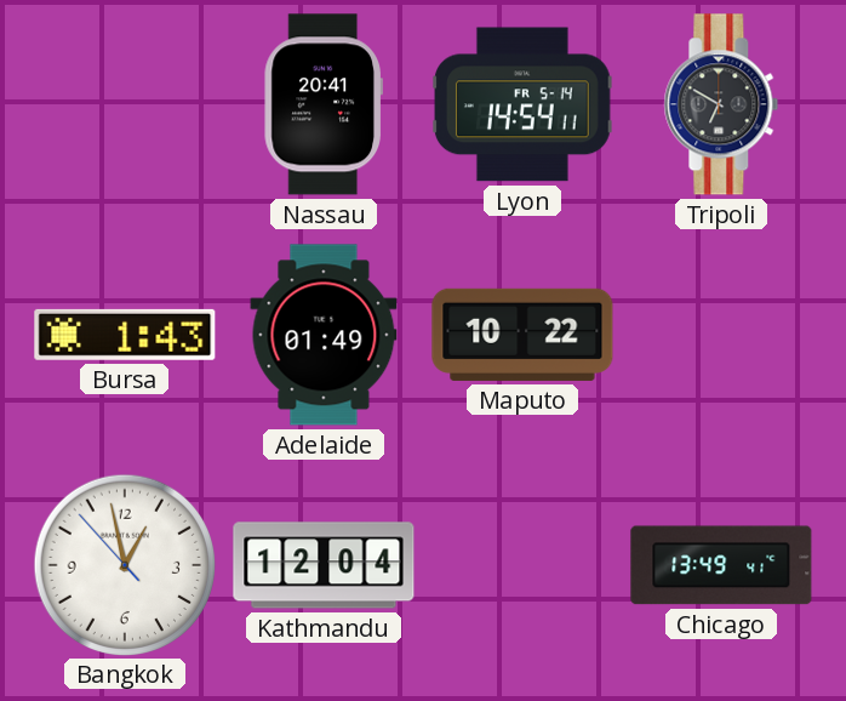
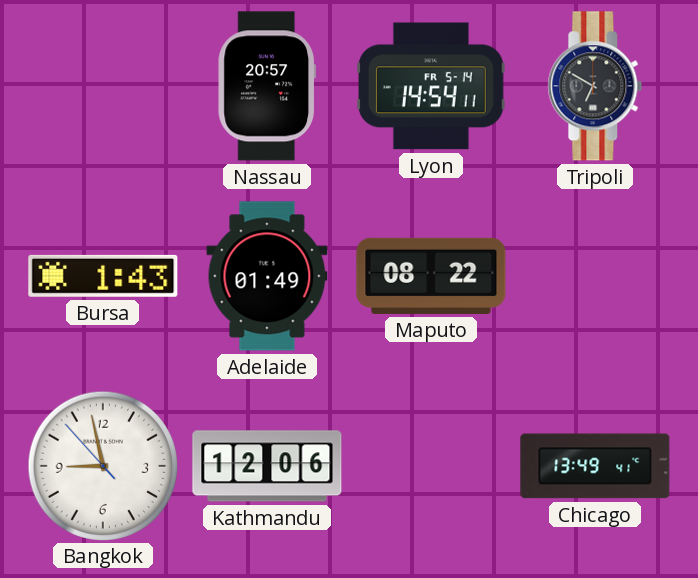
Nassau: 20:41 -> 20:57 (267, 86)
Maputo: 10:22 -> 08:22 (431, 276)
Bangkok: 12:57 -> 8:57 (102, 465)
Kathmandu: 12:04 -> 12:06 (267, 466)
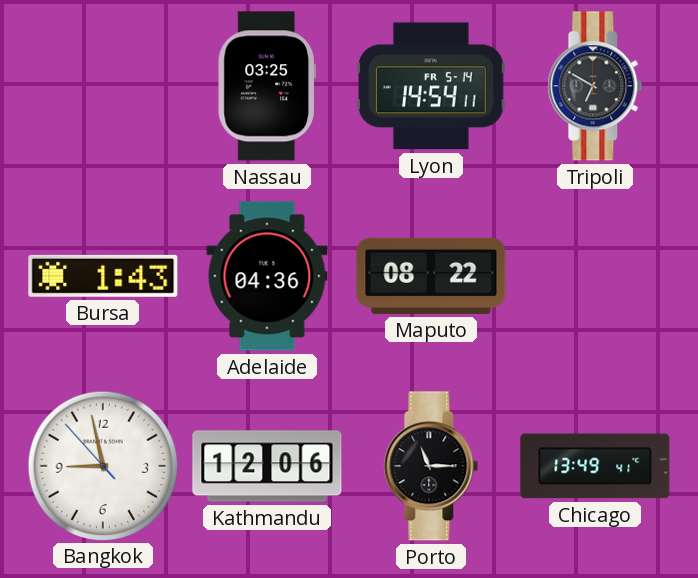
Nassau: 20:57 -> 03:25 (267, 86)
Adelaide: 01:49 -> 04:36 (267, 276)
Porto: none -> 11:15 (431, 466)
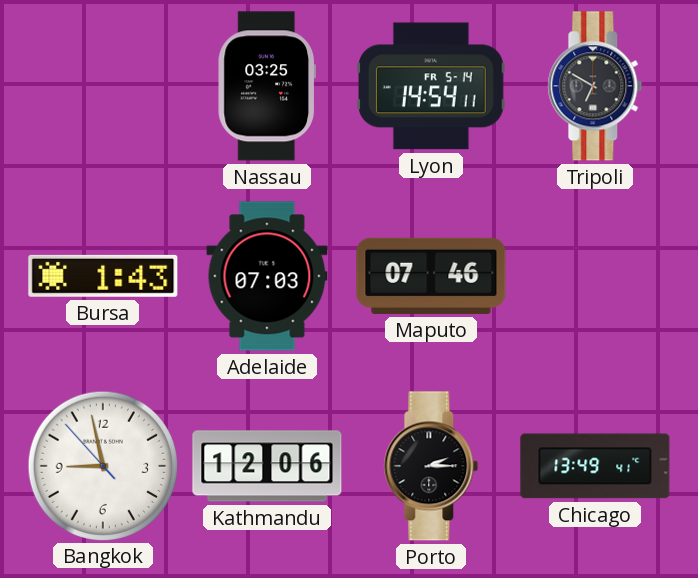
Adelaide: 04:36 -> 07:03 (267, 276)
Maputo: 08:22 -> 07:46 (431, 276)
Porto: 11:15 -> 2:15 (431, 466)
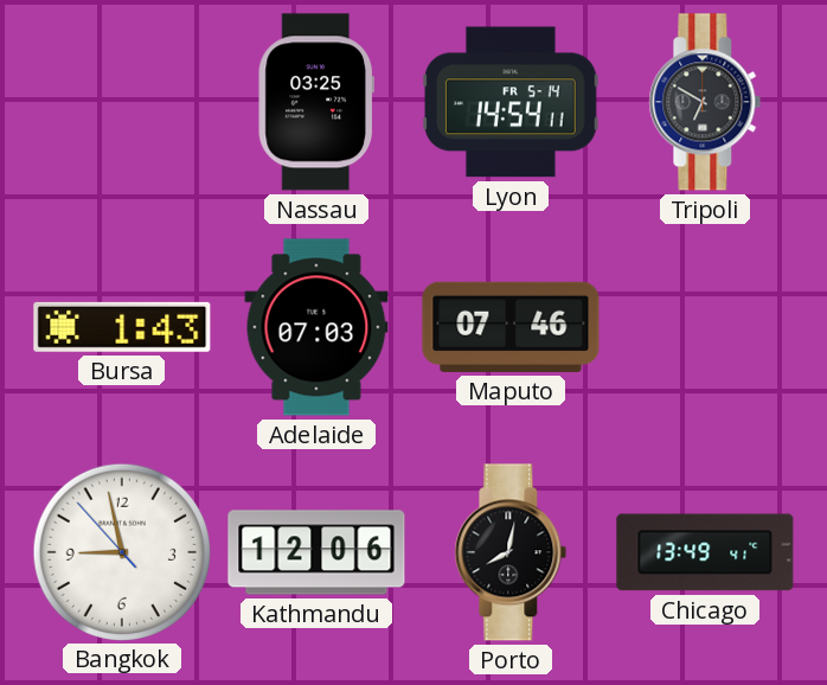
Porto: 2:15 -> 8:02 (511, 552)
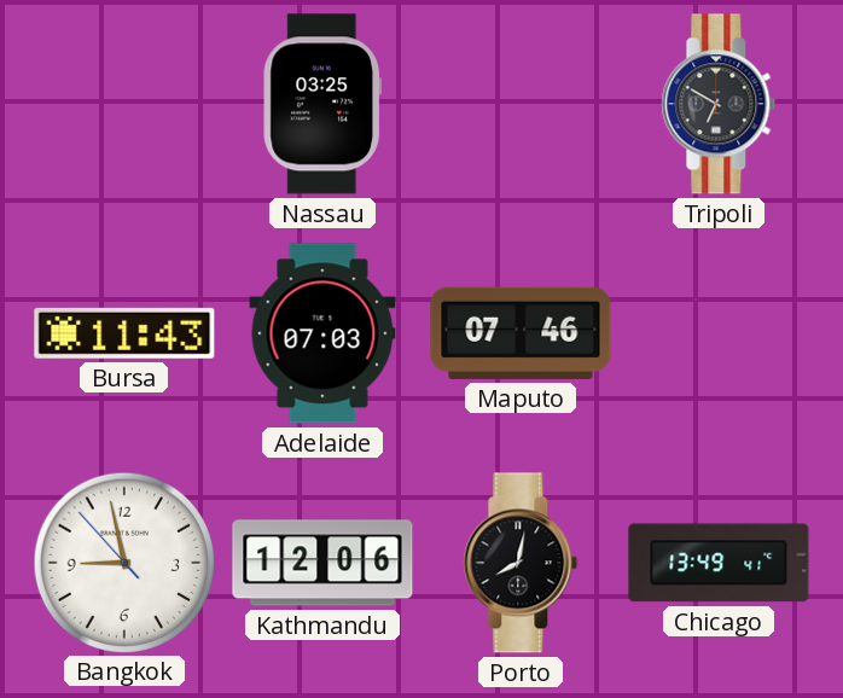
Lyon: 14:54 -> none (512, 102)
Bursa: 1:43 -> 11:43 (124, 333)
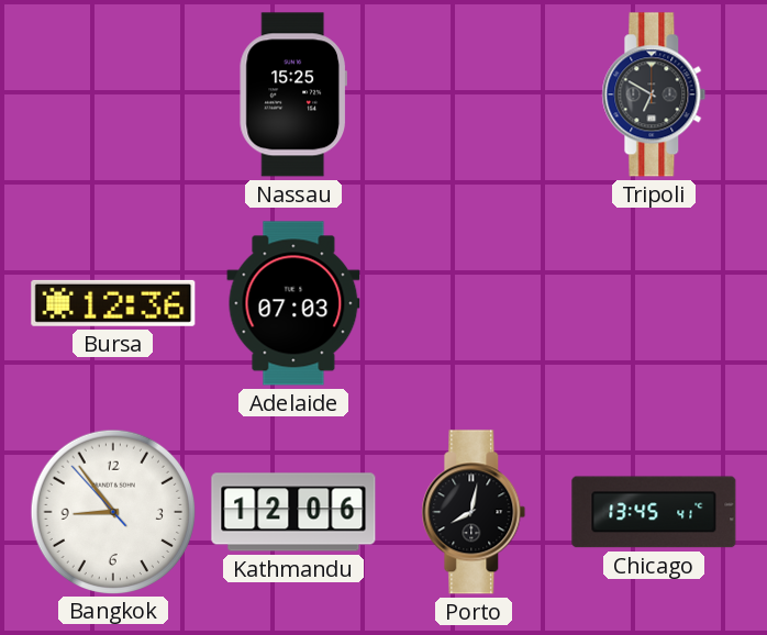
Nassau: 03:25 -> 15:25 (293, 94)
Bursa: 11:43 -> 12:36 (113, 303)
Maputo: 07:46 -> none (521, 333)
Bangkok: 8:57 -> 8:53 (112, 511)
Chicago: 13:49 -> 13:45 (654, 512)
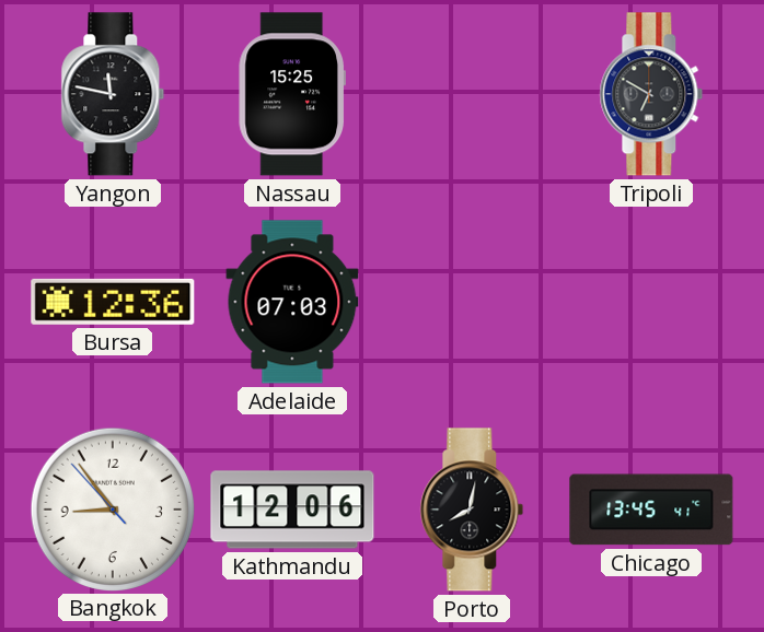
Yangon: none -> 11:47 (113, 94)
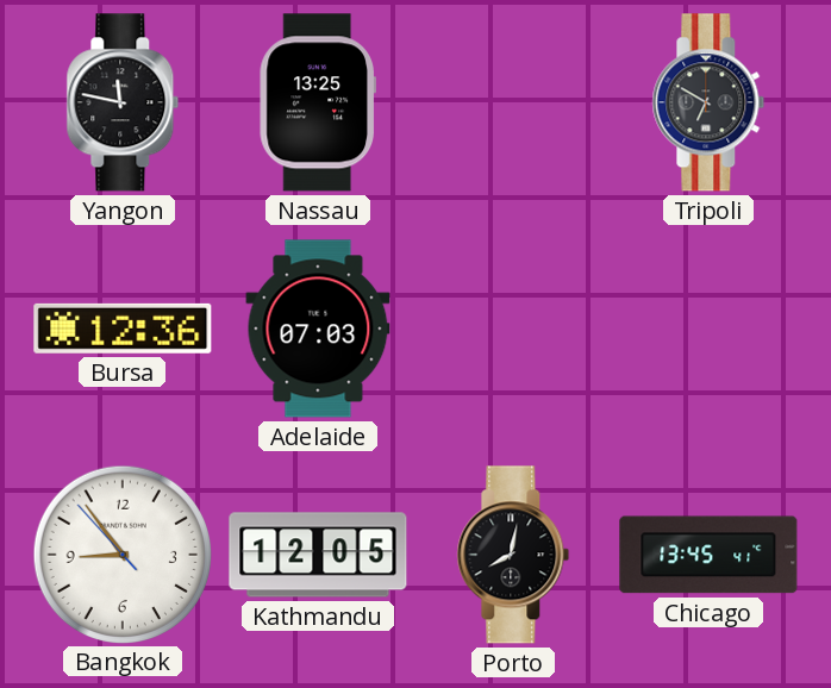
Nassau: 15:25 -> 13:25 (318, 102)
Kathmandu: 12:06 -> 12:05 (318, 555)
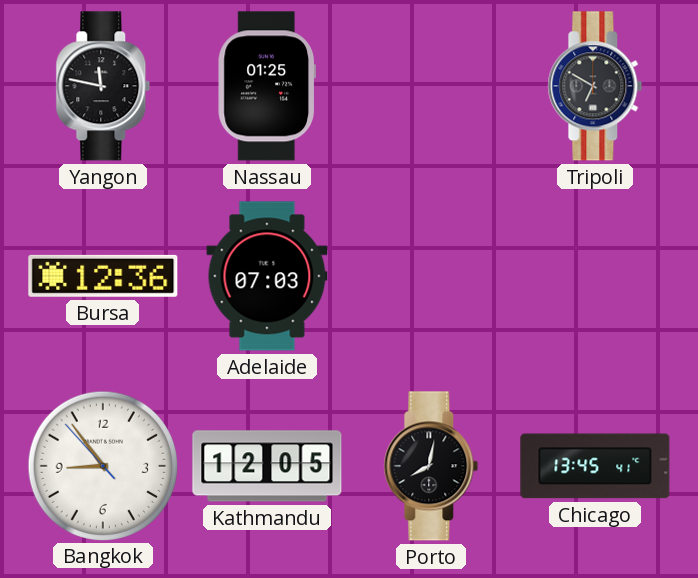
Nassau: 13:25 -> 01:25 (267, 86)
